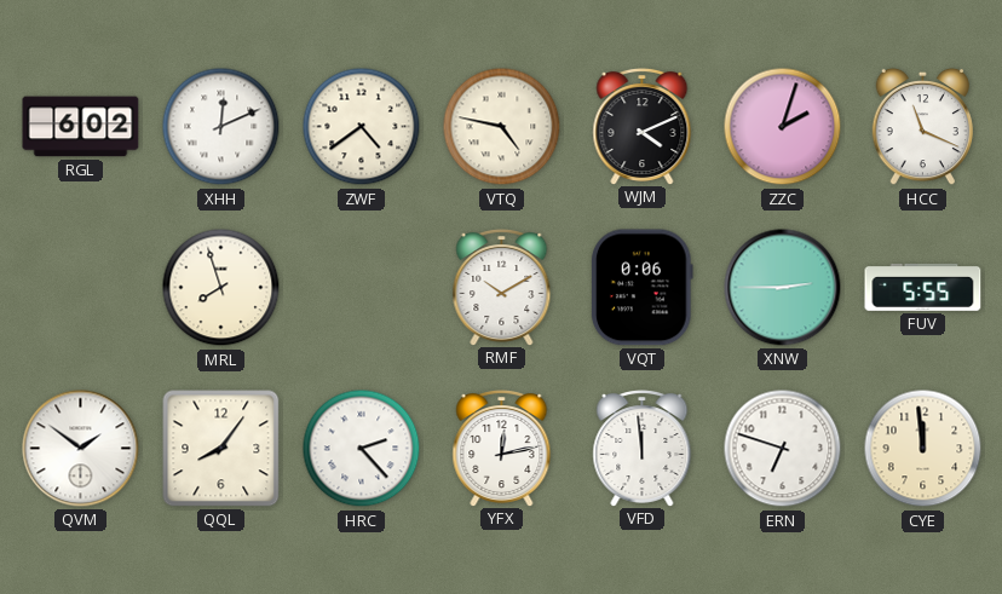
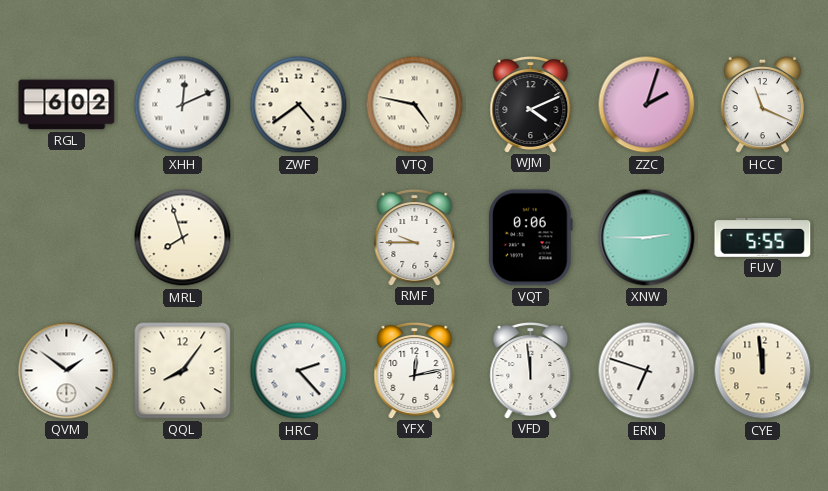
RMF: 10:10 -> 9:45 (415, 238)
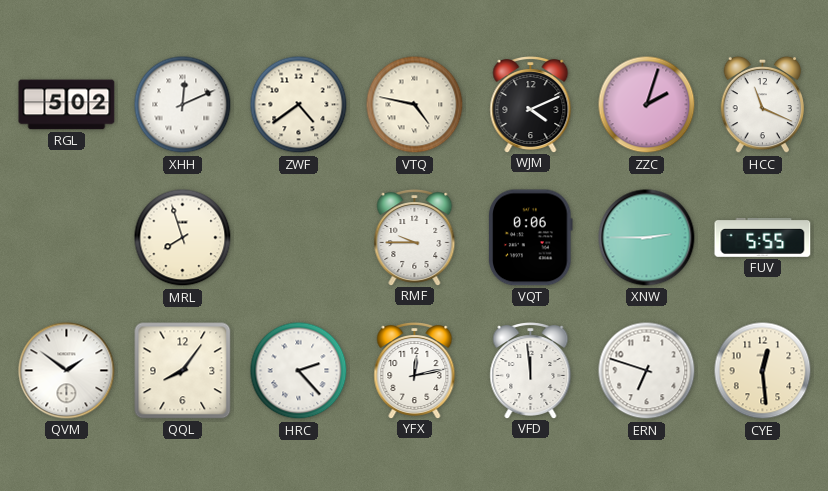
RGL: 6:02 -> 5:02 (67, 105)
CYE: 11:59 -> 12:29 (763, 371)
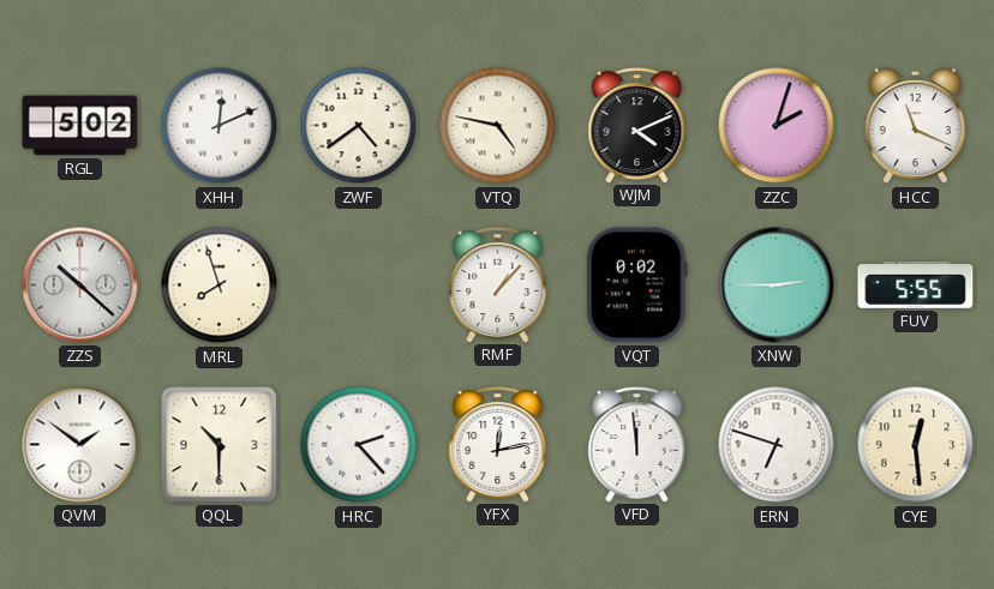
ZZS: none -> 10:22 (80, 286)
RMF: 9:45 -> 1:07 (498, 286)
VQT: 0:06 -> 0:02 (637, 286)
QQL: 8:06 -> 10:30 (220, 445)
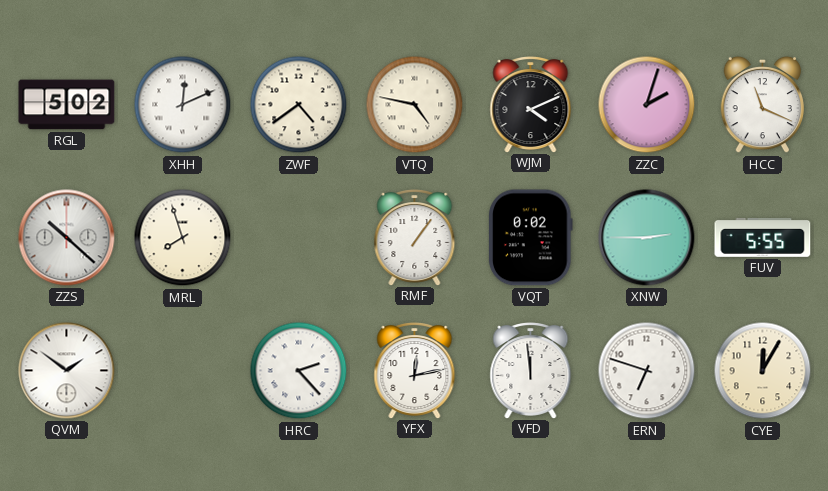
RMF: 1:07 -> 1:06 (415, 238)
QQL: 10:30 -> none (220, 445)
CYE: 12:29 -> 12:05 (763, 371)
